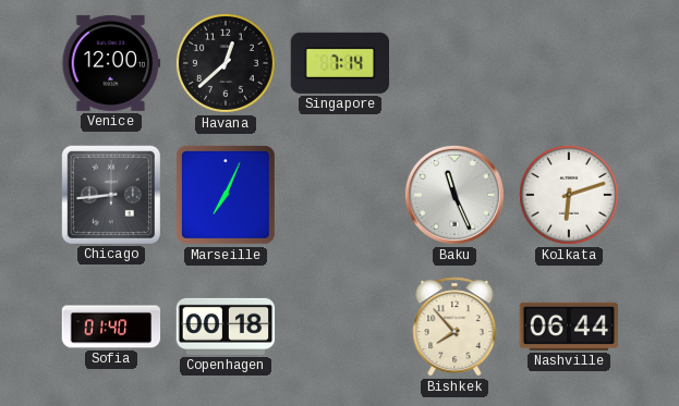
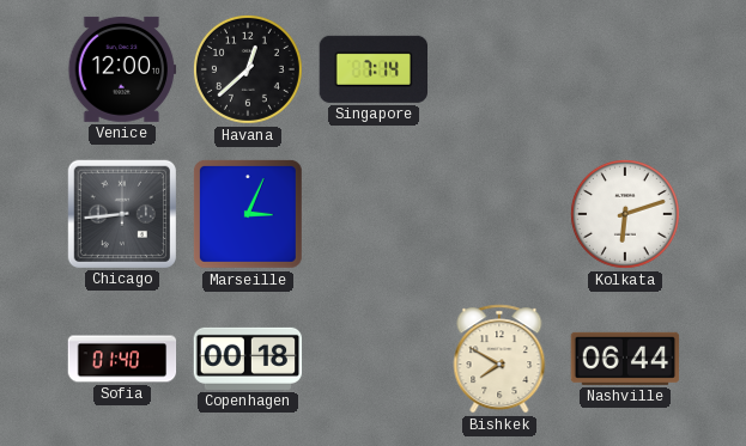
Marseille: 7:04 -> 3:04 (248, 214)
Baku: 11:26 -> none (454, 195)
Bishkek: 7:53 -> 7:50 (499, 359)
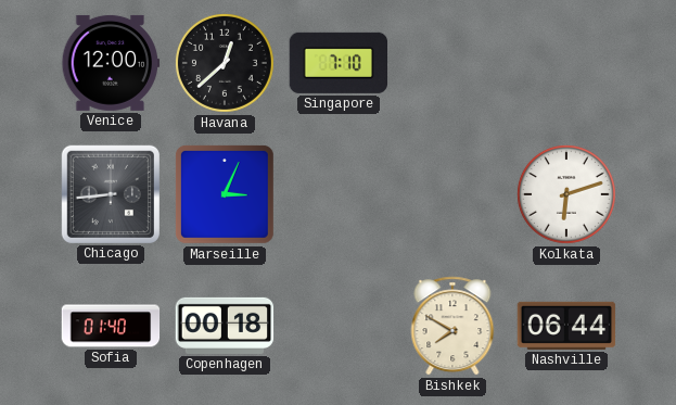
Singapore: 7:14 -> 7:10 (337, 63)
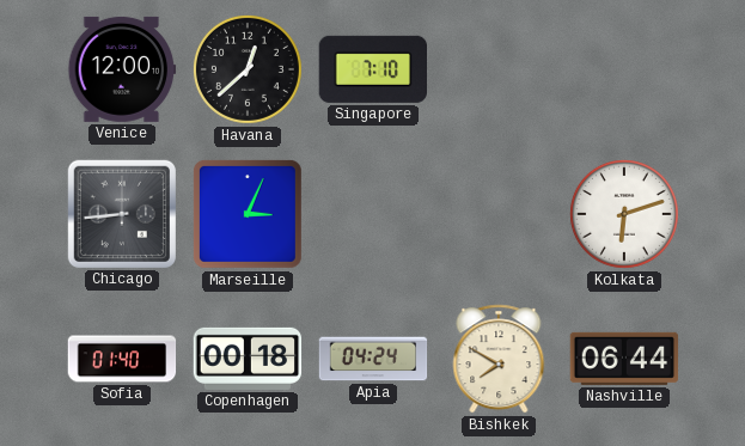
Apia: none -> 04:24 (373, 359)
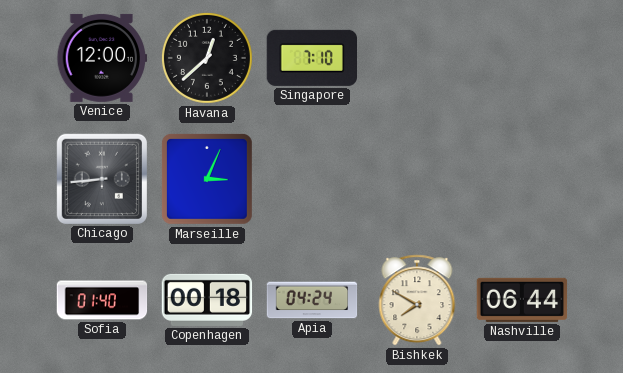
Kolkata: 6:12 -> none (624, 214)
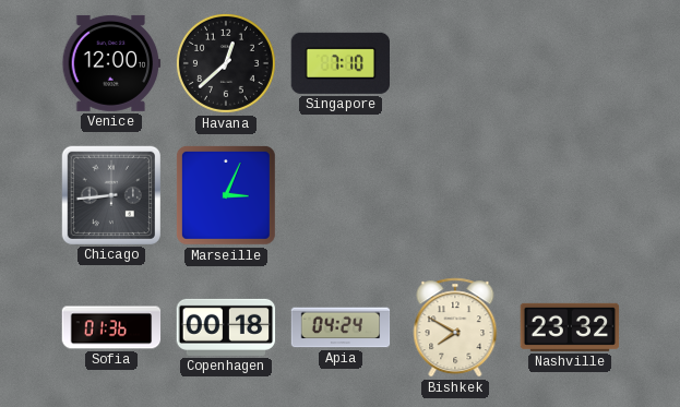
Sofia: 01:40 -> 01:36 (111, 327)
Nashville: 06:44 -> 23:32 (570, 327)
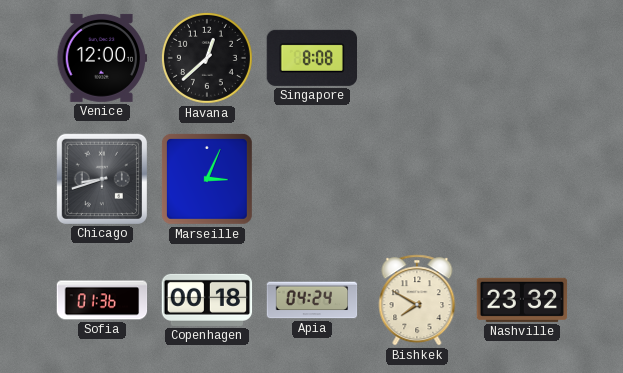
Singapore: 7:10 -> 8:08 (311, 58)
Chicago: 8:44 -> 8:42 (101, 178)
